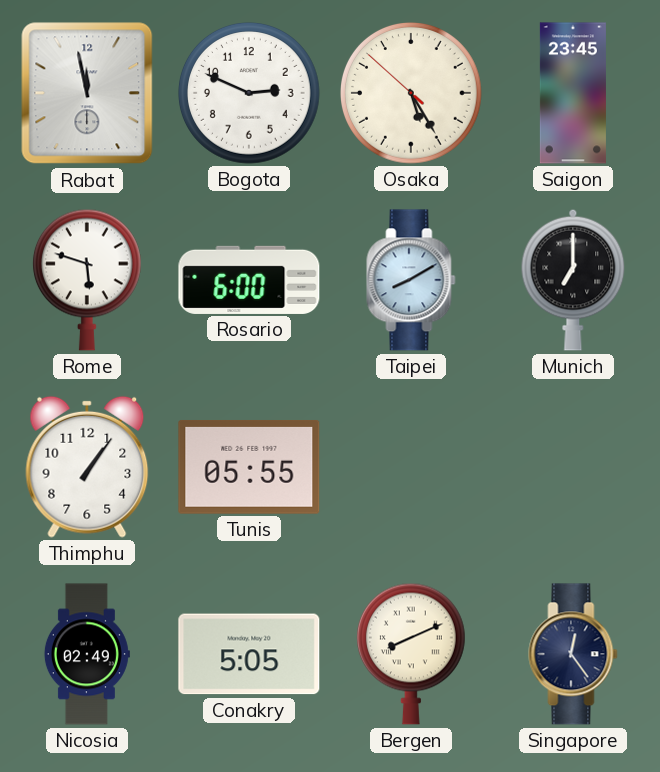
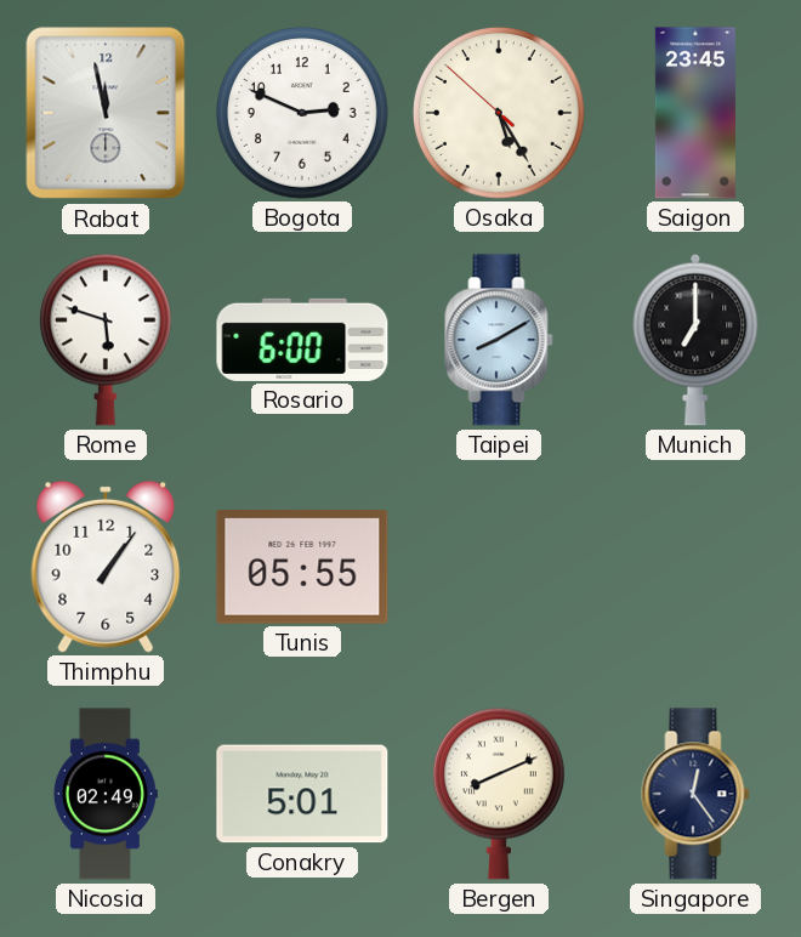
Conakry: 5:05 -> 5:01 (302, 794)
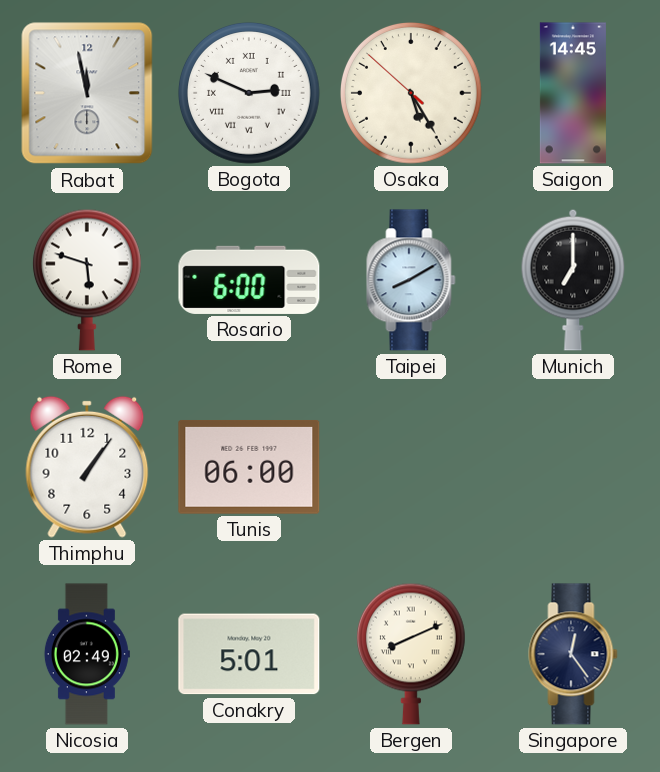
Bogota numerals: Arabic -> Roman (250, 94)
Saigon: 23:45 -> 14:45 (573, 93)
Tunis: 05:55 -> 06:00 (249, 467)
